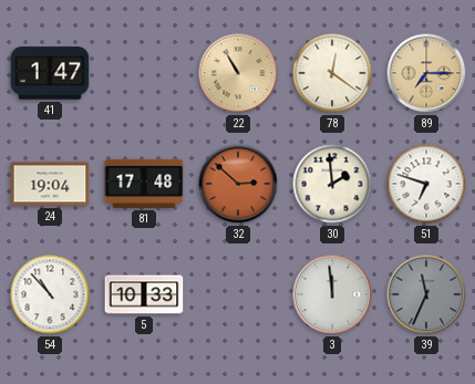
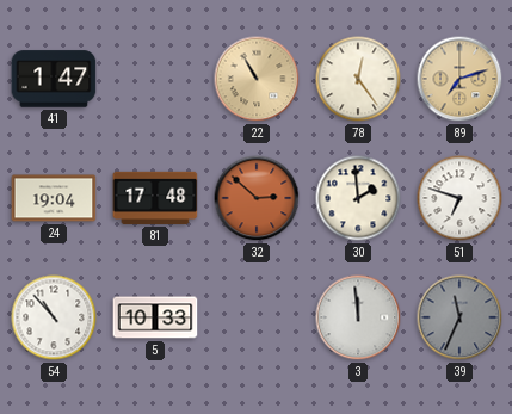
78: 12:21 -> 12:24 (358, 79)
89: 7:15 -> 7:12 (459, 79)
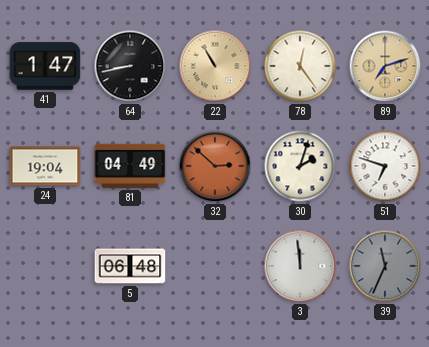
64: none -> 8:43 (130, 66)
81: 17:48 -> 04:49 (130, 166)
30: 1:59 -> 2:03 (300, 166)
54: 10:53 -> none (54, 317)
5: 10:33 -> 06:48 (130, 266)
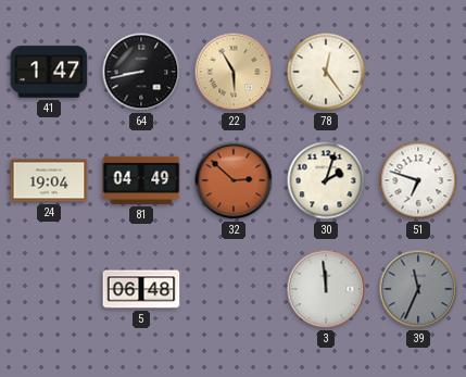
22: 10:55 -> 5:55 (234, 72)
89: 7:12 -> none (385, 66)
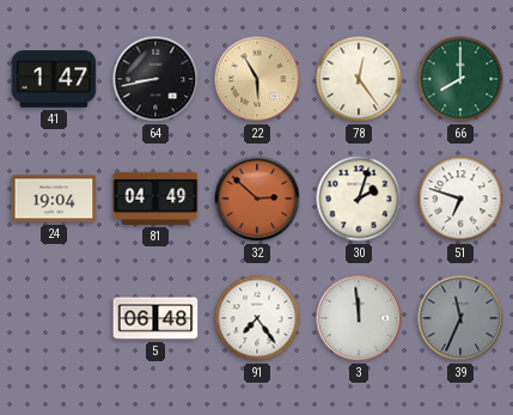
66: none -> 8:00 (460, 79)
91: none -> 7:24 (257, 318)
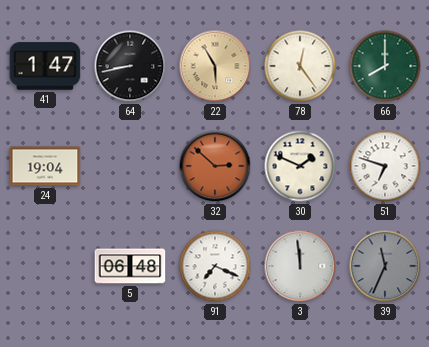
81: 04:49 -> none (155, 199)
30: 2:03 -> 1:49 (300, 166)
91: 7:24 -> 7:19 (215, 266)
